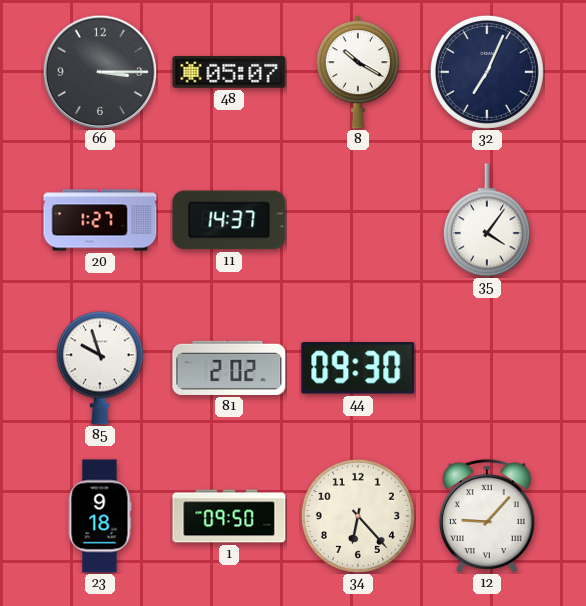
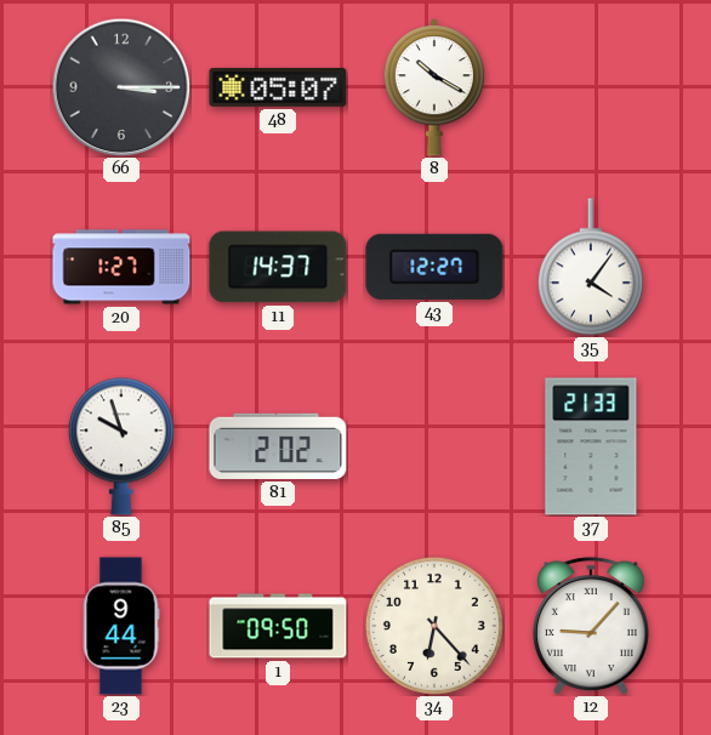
32: 7:04 -> none (487, 72)
43: none -> 12:27 (434, 267)
44: 09:30 -> none (358, 368)
37: none -> 21:33 (591, 446)
23: 9:18 -> 9:44 (121, 626)
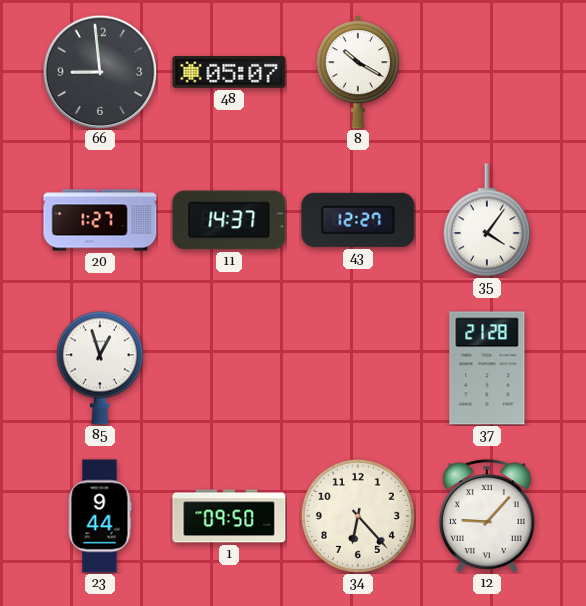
66: 3:15 -> 8:59 (100, 72)
85: 9:57 -> 12:57 (100, 368)
81: 2:02 -> none (278, 446)
37: 21:33 -> 21:28 (487, 368)
